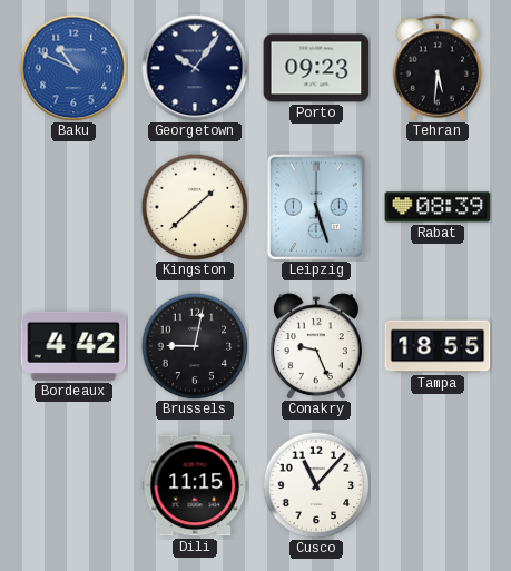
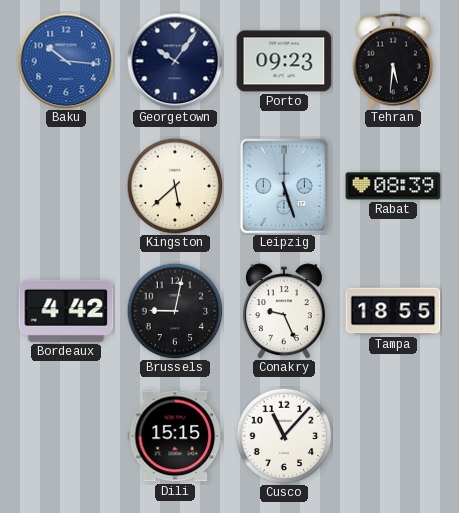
Baku: 10:49 -> 10:16 (66, 61)
Kingston: 1:38 -> 5:38 (175, 186)
Dili: 11:15 -> 15:15 (175, 436)
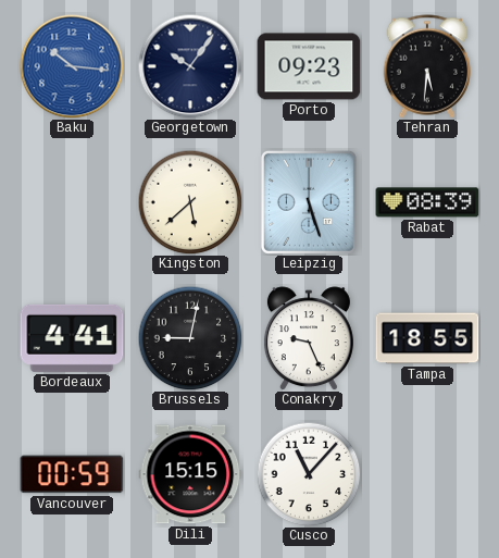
Bordeaux: 4:42 -> 4:41 (72, 338)
Vancouver: none -> 00:59 (72, 474)
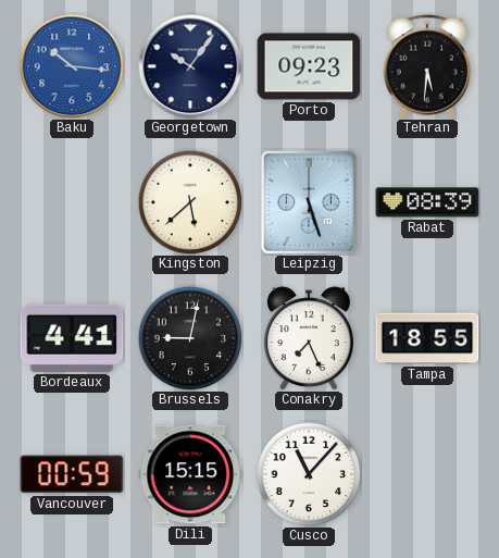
Conakry: 9:26 -> 7:26 (309, 338)
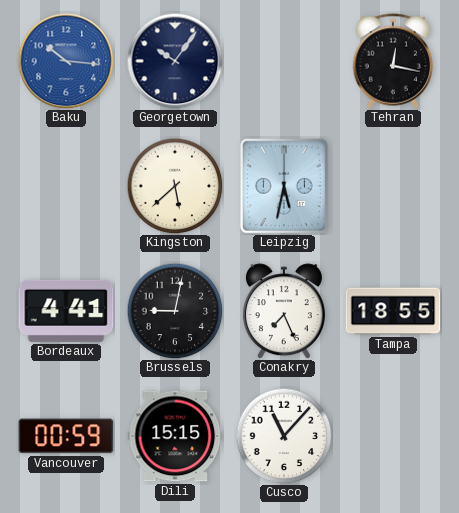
Porto: 09:23 -> none (309, 66)
Tehran: 5:31 -> 12:17 (393, 61)
Leipzig: 5:27 -> 5:32 (284, 186)
Rabat: 08:39 -> none (427, 202)
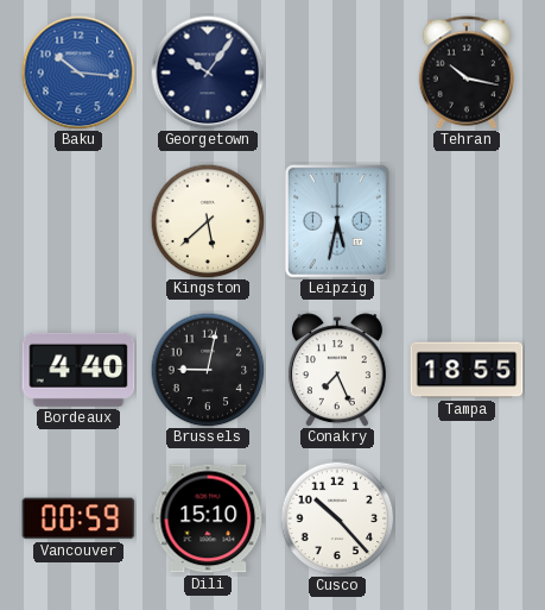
Tehran: 12:17 -> 10:17 (467, 73)
Bordeaux: 4:41 -> 4:40 (78, 370)
Dili: 15:15 -> 15:10 (208, 518)
Cusco: 11:07 -> 10:23 (337, 518)
